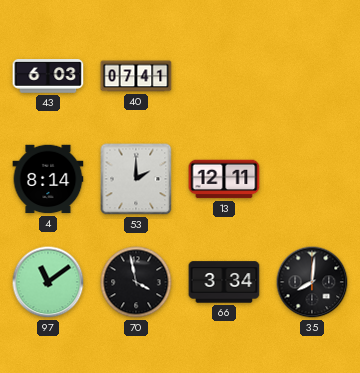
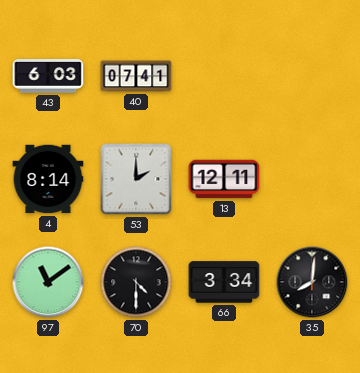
70: 3:58 -> 4:30 (136, 282)
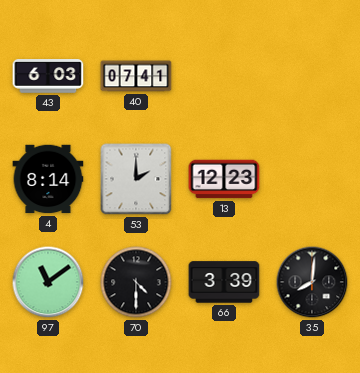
13: 12:11 -> 12:23 (224, 179)
66: 3:34 -> 3:39 (224, 282)
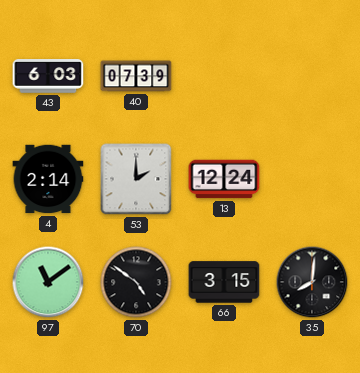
40: 07:41 -> 07:39 (136, 76)
4: 8:14 -> 2:14 (48, 179)
13: 12:23 -> 12:24 (224, 179)
70: 4:30 -> 4:51 (136, 282)
66: 3:39 -> 3:15 (224, 282)
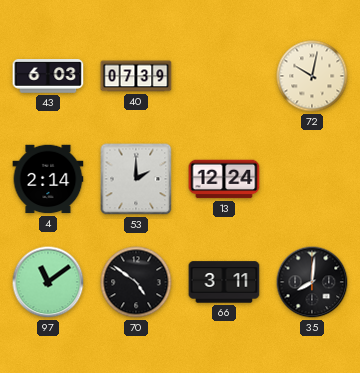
72: none -> 10:02 (312, 76)
66: 3:15 -> 3:11 (224, 282)
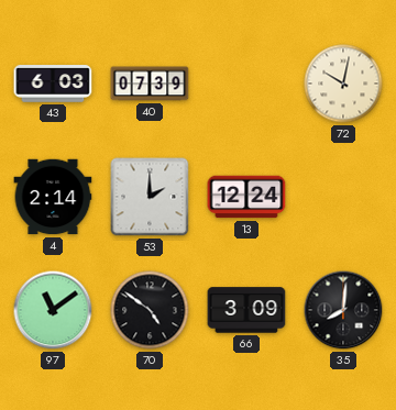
66: 3:11 -> 3:09 (246, 310)
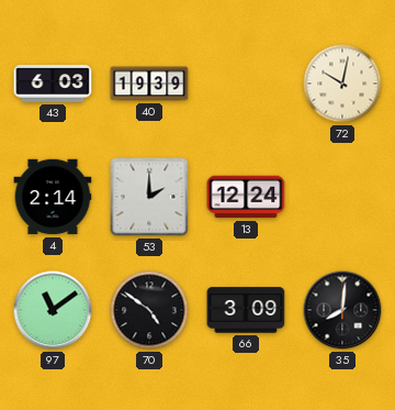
40: 07:39 -> 19:39 (149, 84)
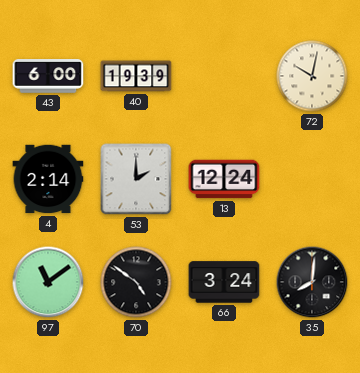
43: 6:03 -> 6:00 (48, 76)
66: 3:09 -> 3:24 (224, 282)
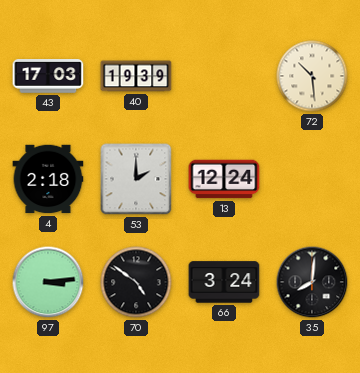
43: 6:00 -> 17:03 (48, 76)
72: 10:02 -> 10:29 (312, 76)
4: 2:14 -> 2:18 (48, 179)
97: 11:09 -> 3:14 (48, 282)
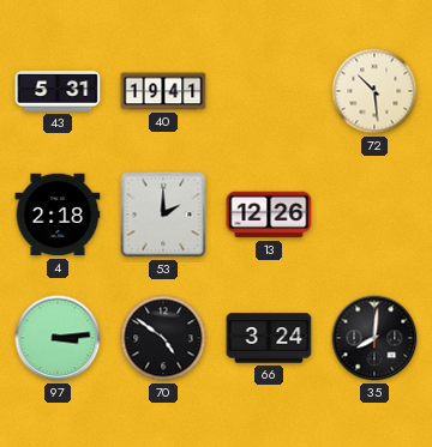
43: 17:03 -> 5:31 (58, 91)
40: 19:39 -> 19:41 (163, 91)
13: 12:24 -> 12:26 (269, 215)
